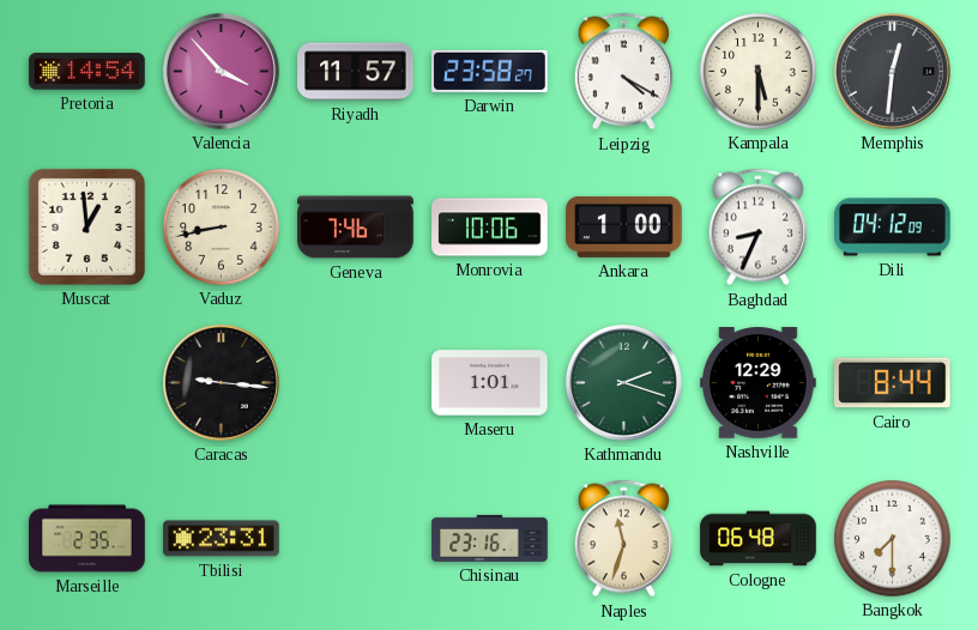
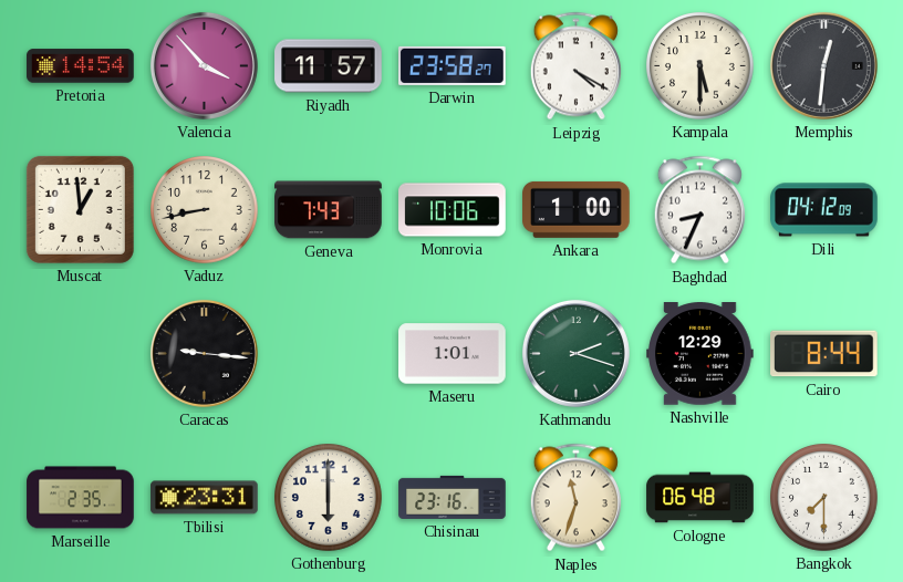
Geneva: 7:46 -> 7:43 (329, 210)
Gothenburg: none -> 6:00 (329, 498)
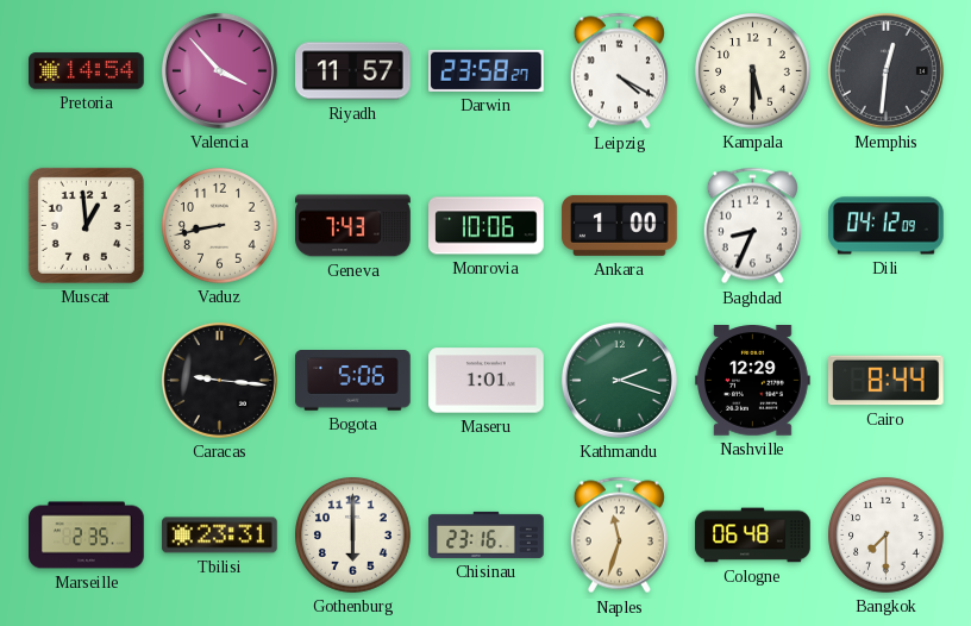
Bogota: none -> 5:06 (353, 381)
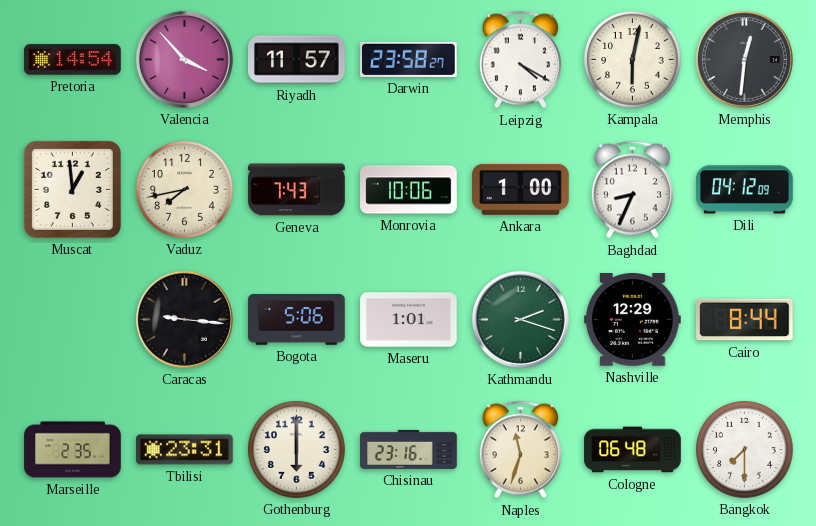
Kampala: 5:30 -> 6:02 (633, 60)
Vaduz: 8:43 -> 7:43 (185, 190)
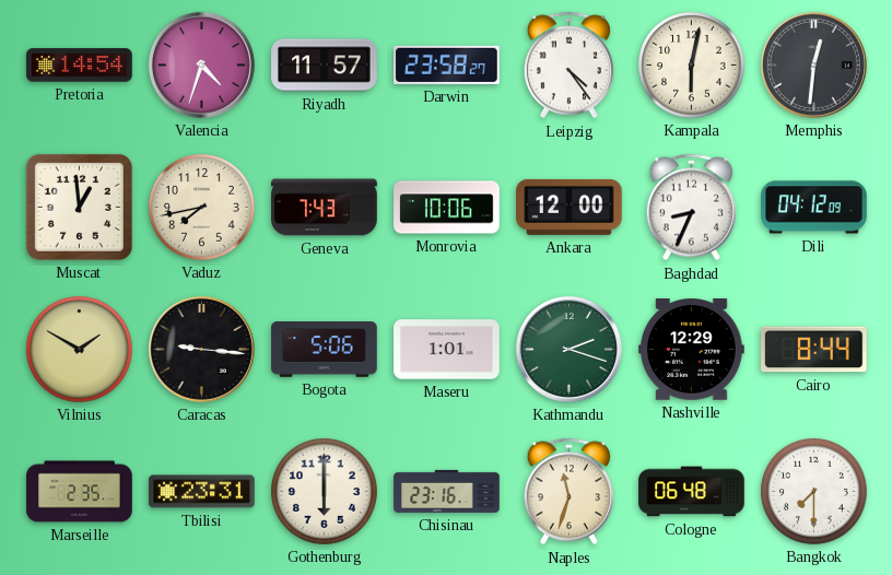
Valencia: 3:53 -> 4:33 (201, 64)
Leipzig: 4:20 -> 4:24 (568, 66)
Ankara: 1:00 -> 12:00 (570, 207)
Vilnius: none -> 1:50 (80, 350)
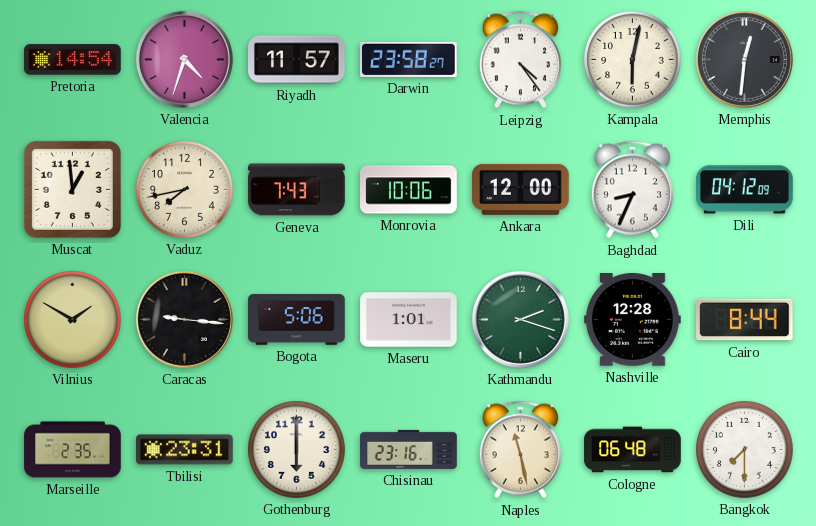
Nashville: 12:29 -> 12:28 (633, 320)
Naples: 11:33 -> 11:28 (520, 450)
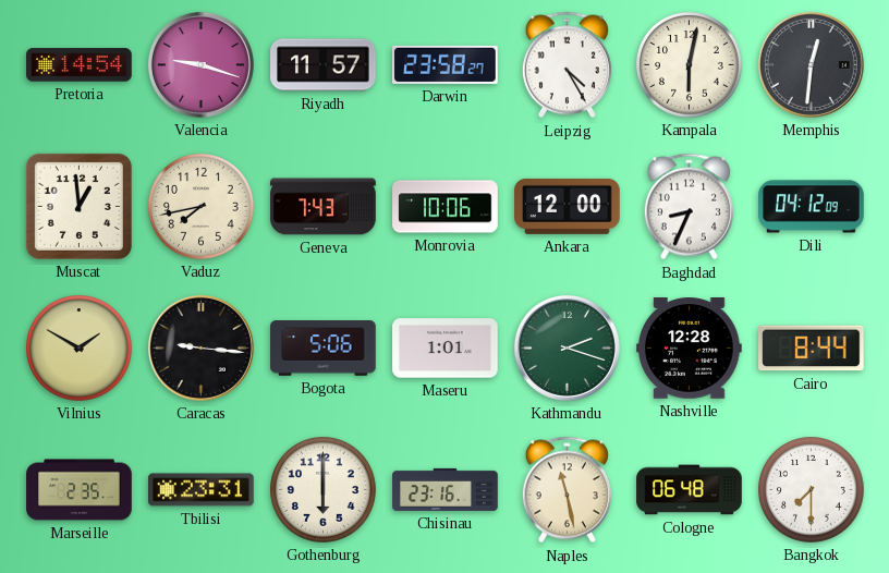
Valencia: 4:33 -> 9:18 (200, 64)
Leipzig: 4:24 -> 4:25 (567, 65)
